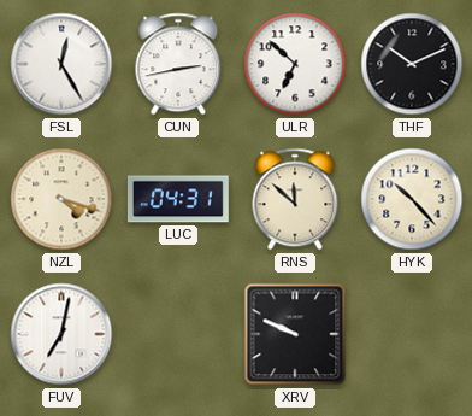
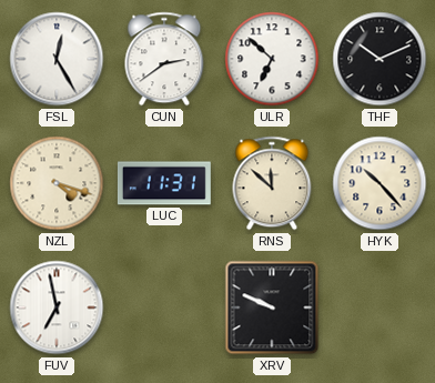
CUN: 2:43 -> 2:39 (164, 59)
LUC: 04:31 -> 11:31 (164, 183)
FUV: 7:02 -> 6:58 (57, 308)
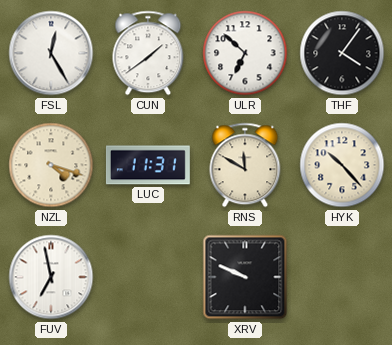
CUN: 2:39 -> 1:39 (148, 53)
THF: 10:11 -> 4:06 (342, 53)
RNS: 11:52 -> 11:50 (245, 165)
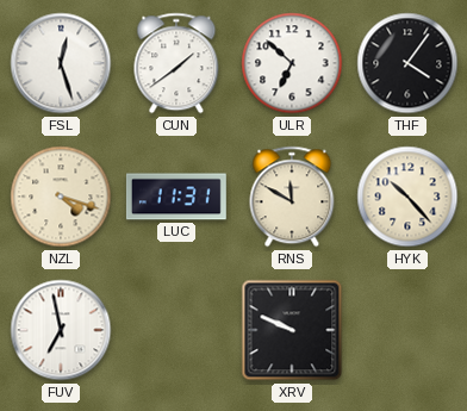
FSL: 12:25 -> 12:27 (61, 63)
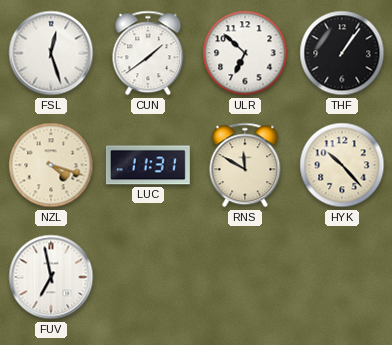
THF: 4:06 -> 1:06 (342, 53)
XRV: 9:49 -> none (292, 330)
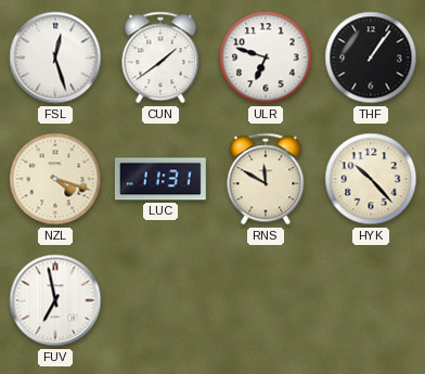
ULR: 6:52 -> 6:48 (266, 57)
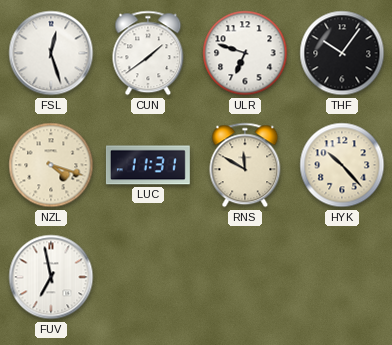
THF: 1:06 -> 10:06 (342, 53)
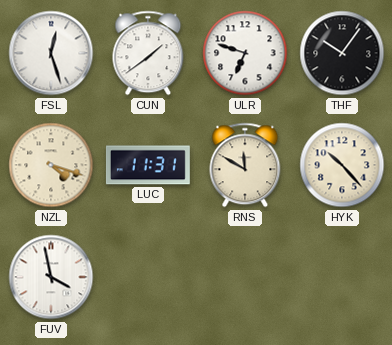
FUV: 6:58 -> 3:58 (51, 277)
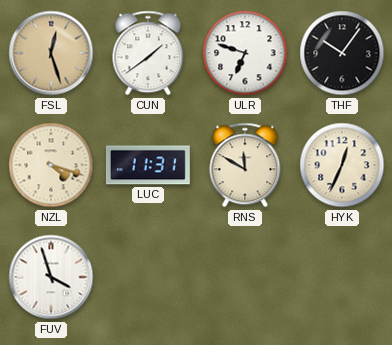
FSL dial: white -> champagne (51, 53)
HYK: 10:23 -> 12:34 (342, 165)
FUV: 3:58 -> 3:57 (51, 277)
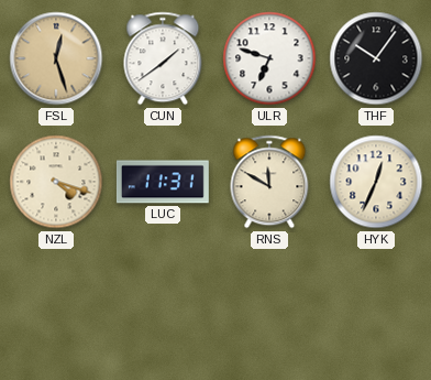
FUV: 3:57 -> none (51, 277)
